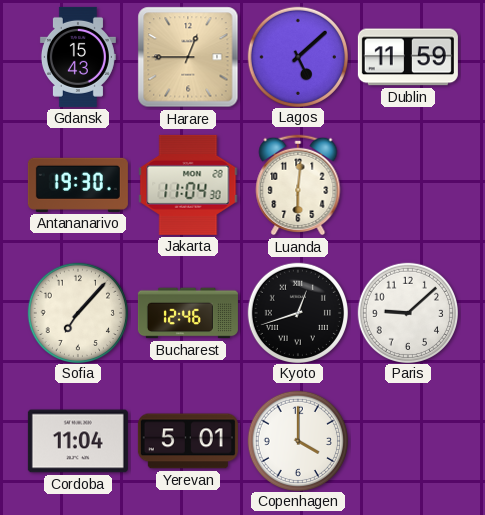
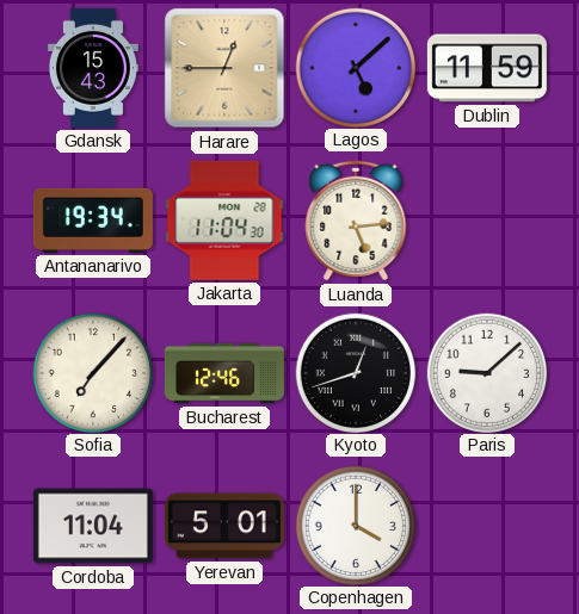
Antananarivo: 19:30 -> 19:34 (93, 221)
Luanda: 6:01 -> 5:14 (356, 221)
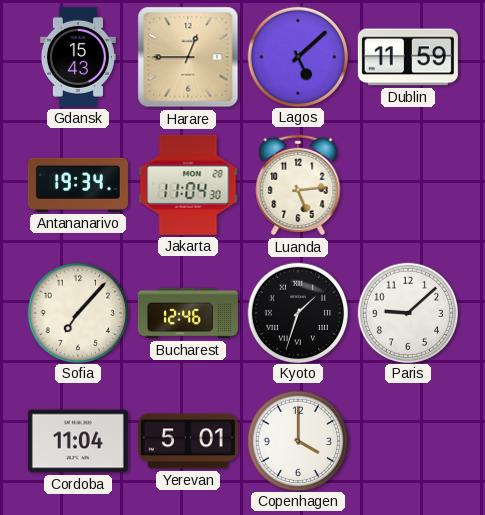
Kyoto: 12:42 -> 1:33 (297, 312)
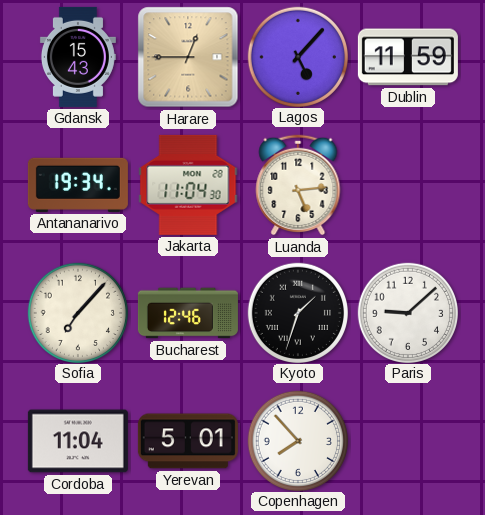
Lagos: 5:08 -> 5:07 (297, 56)
Copenhagen: 4:00 -> 7:53 (297, 440)
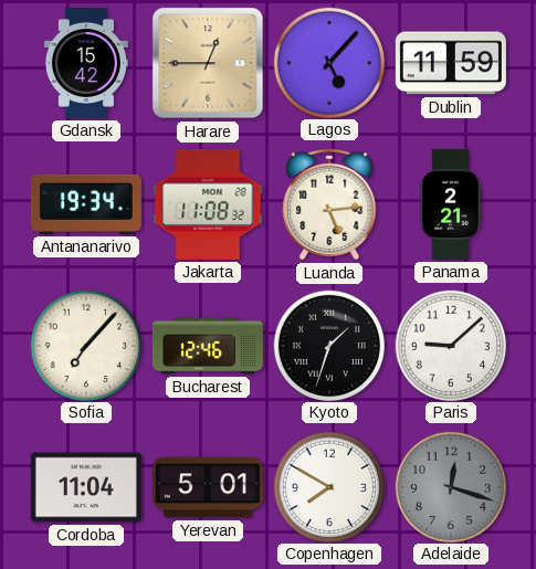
Gdansk: 15:43 -> 15:42 (86, 63)
Jakarta: 11:04 -> 11:08 (208, 204)
Panama: none -> 2:21 (451, 204)
Copenhagen: 7:53 -> 7:50 (328, 486)
Adelaide: none -> 12:18 (450, 486)
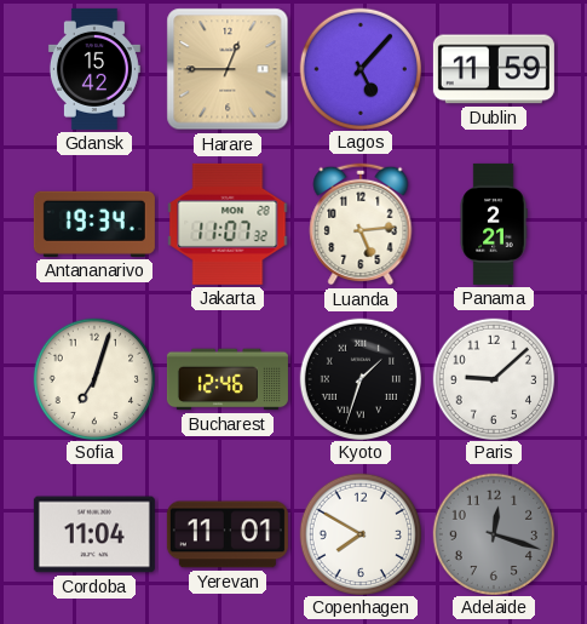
Jakarta: 11:08 -> 11:07 (228, 224)
Sofia: 7:07 -> 7:03 (93, 378)
Yerevan: 5:01 -> 11:01 (228, 534)
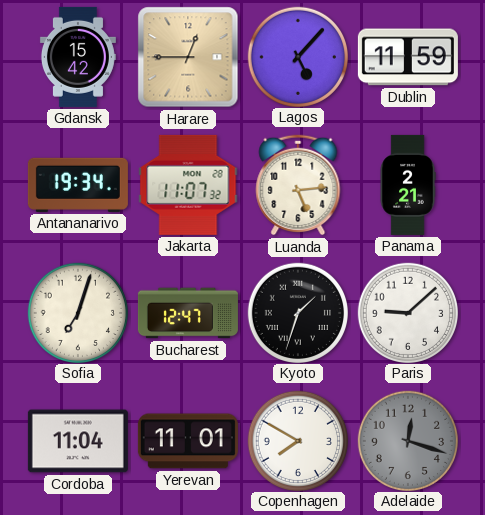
Bucharest: 12:46 -> 12:47 (188, 313)
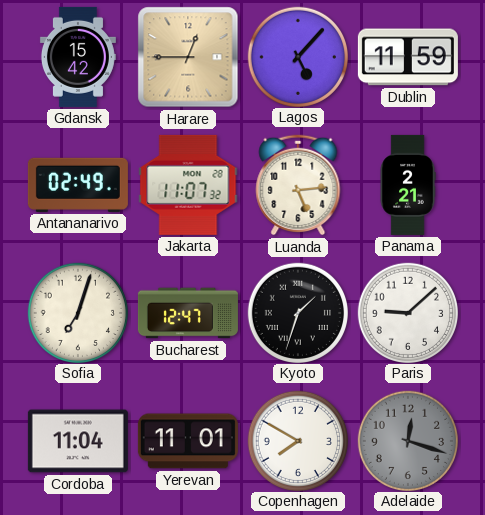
Antananarivo: 19:34 -> 02:49 (78, 185)
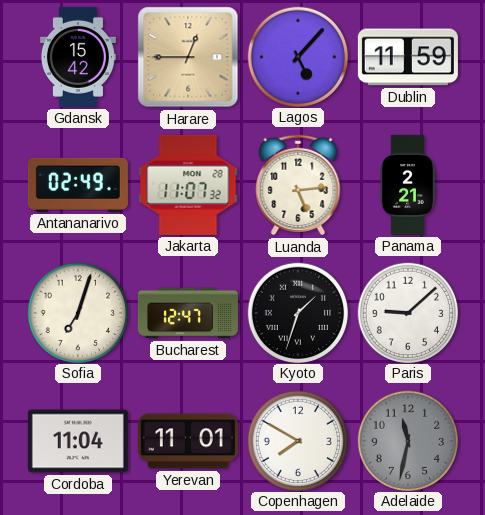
Adelaide: 12:18 -> 11:32 (407, 440)
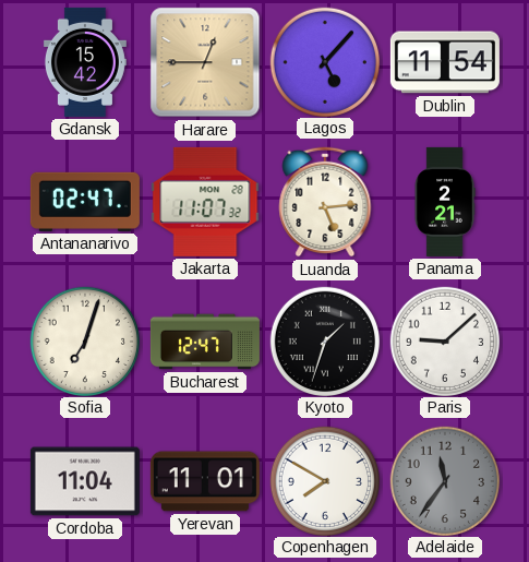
Dublin: 11:59 -> 11:54 (445, 62)
Antananarivo: 02:49 -> 02:47 (85, 202)
Adelaide: 11:32 -> 11:36 (444, 480)
